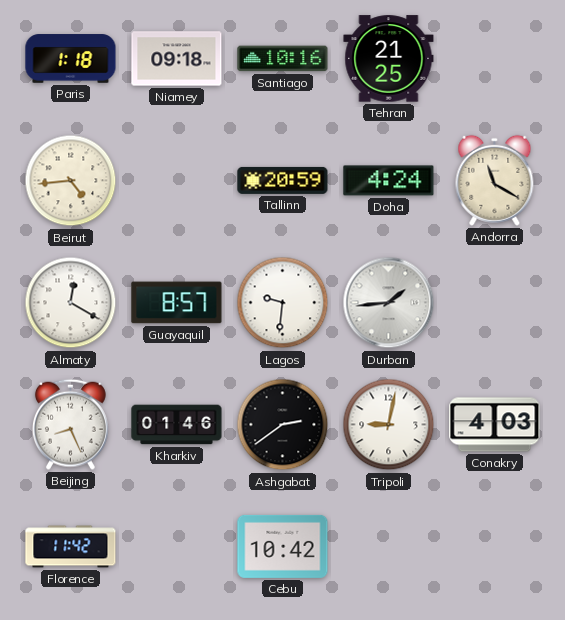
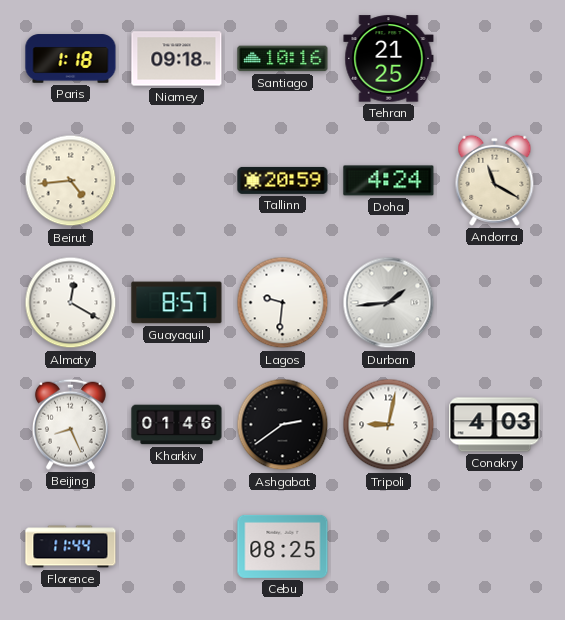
Florence: 11:42 -> 11:44 (71, 547)
Cebu: 10:42 -> 08:25 (283, 546)
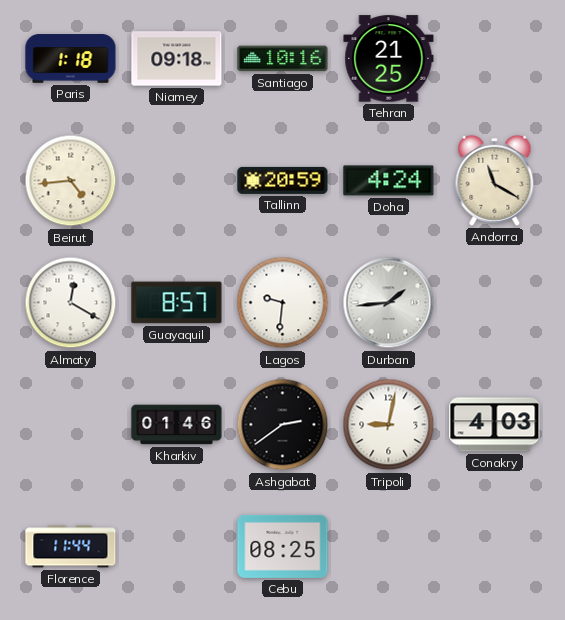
Beijing: 8:26 -> none (70, 424)
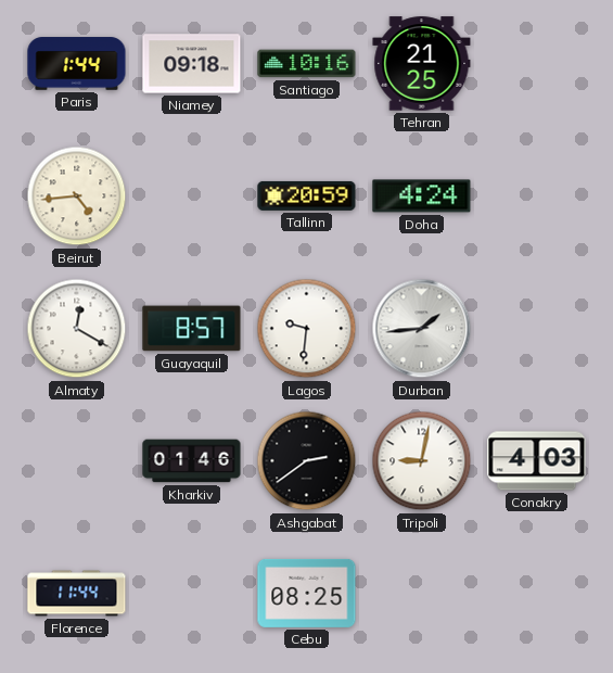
Paris: 1:18 -> 1:44 (77, 64)
Andorra: 11:20 -> none (495, 180)
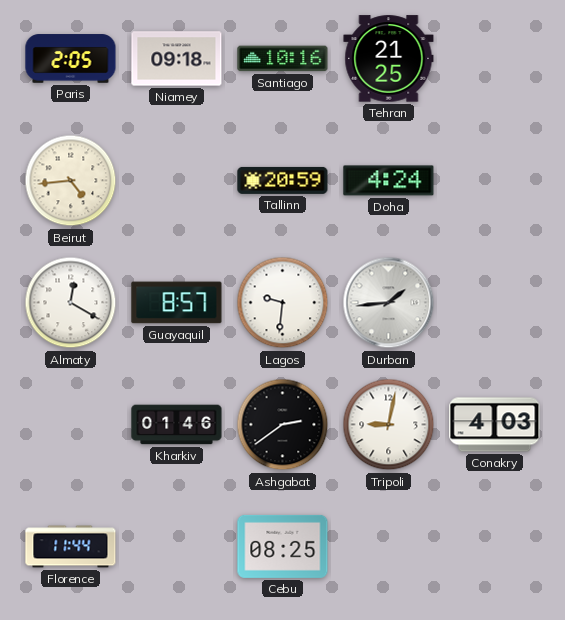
Paris: 1:44 -> 2:05 (71, 59)
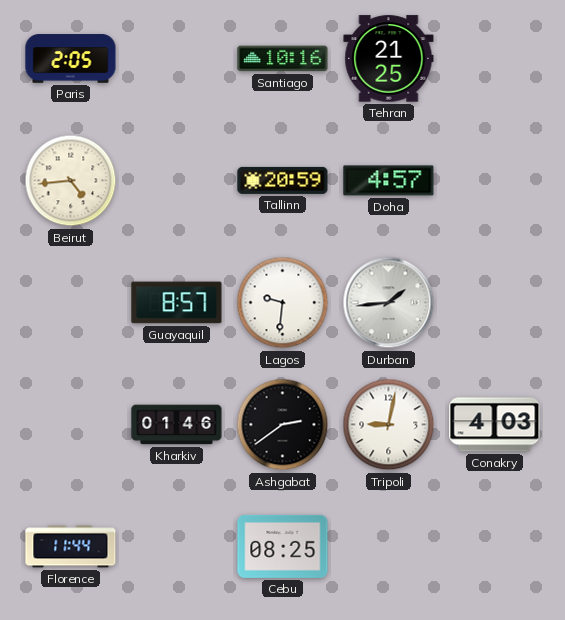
Niamey: 09:18 -> none (177, 59)
Doha: 4:24 -> 4:57 (389, 181)
Almaty: 12:20 -> none (71, 303)
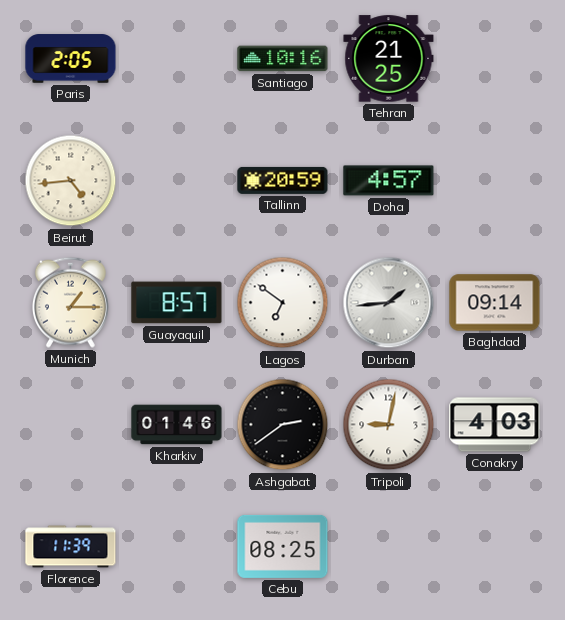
Munich: none -> 1:15 (70, 302)
Lagos: 9:31 -> 6:51 (283, 303)
Baghdad: none -> 09:14 (495, 303)
Florence: 11:44 -> 11:39 (71, 547)
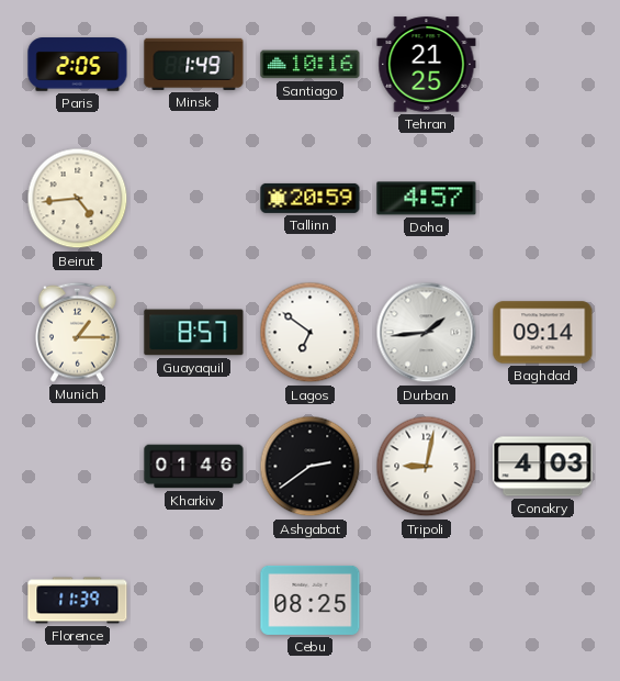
Minsk: none -> 1:49 (194, 64)
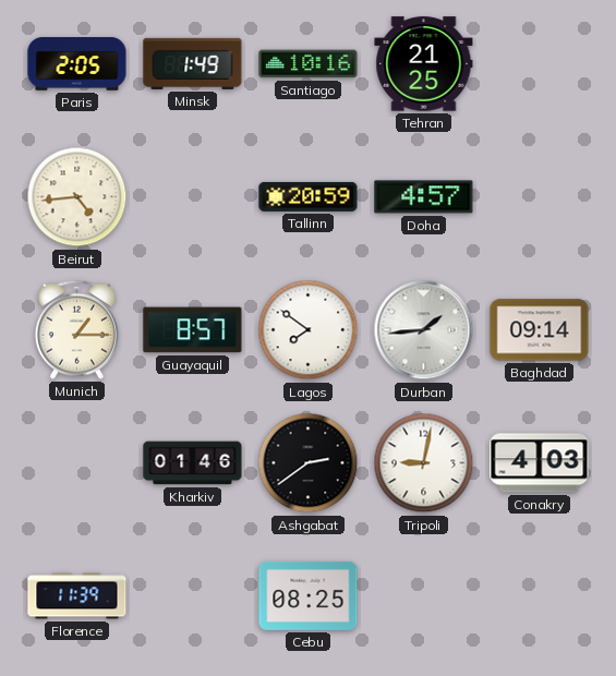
Lagos: 6:51 -> 7:51 (309, 330)
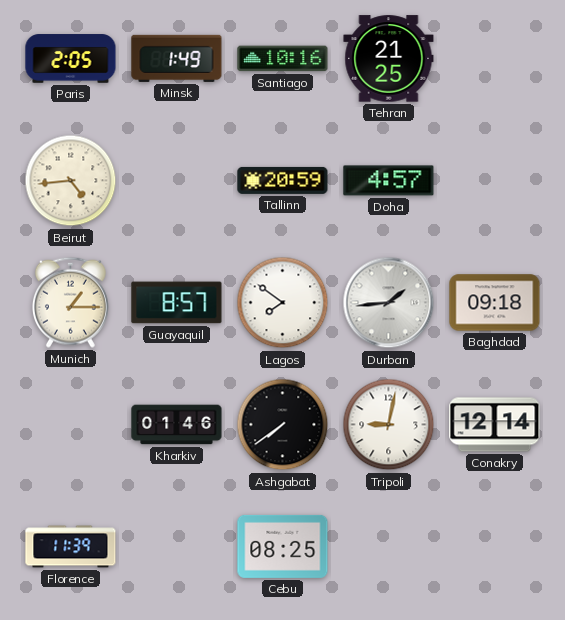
Baghdad: 09:14 -> 09:18 (495, 303)
Ashgabat: 2:39 -> 7:39 (283, 425)
Conakry: 4:03 -> 12:14 (495, 425)
